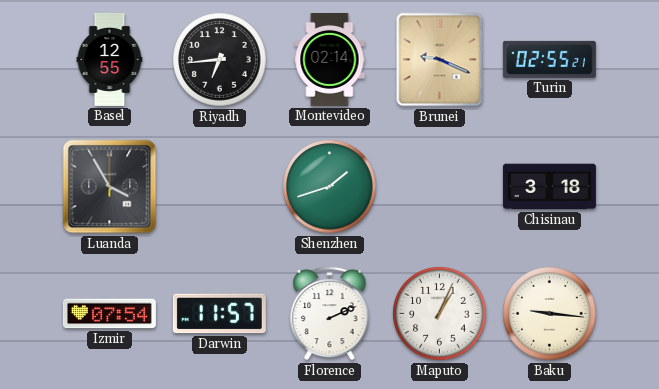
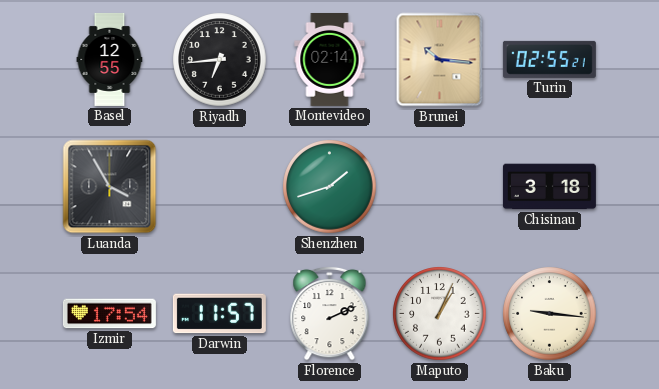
Brunei: 9:19 -> 10:16 (440, 60)
Izmir: 07:54 -> 17:54 (109, 314)
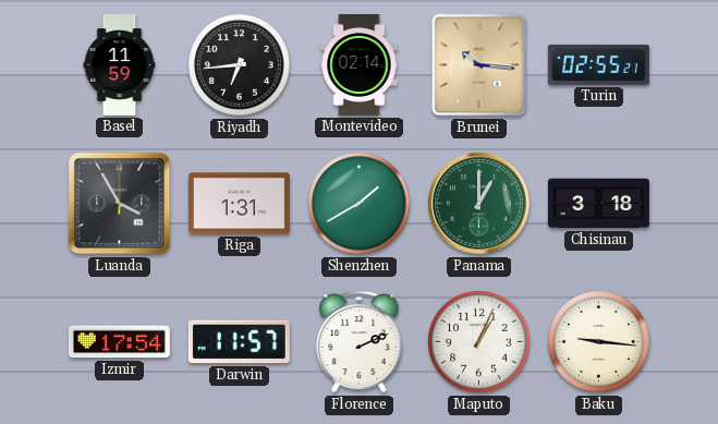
Basel: 12:55 -> 11:59 (120, 64)
Riga: none -> 1:31 (239, 204)
Shenzhen: 1:42 -> 1:40 (360, 204)
Panama: none -> 1:00 (479, 204)
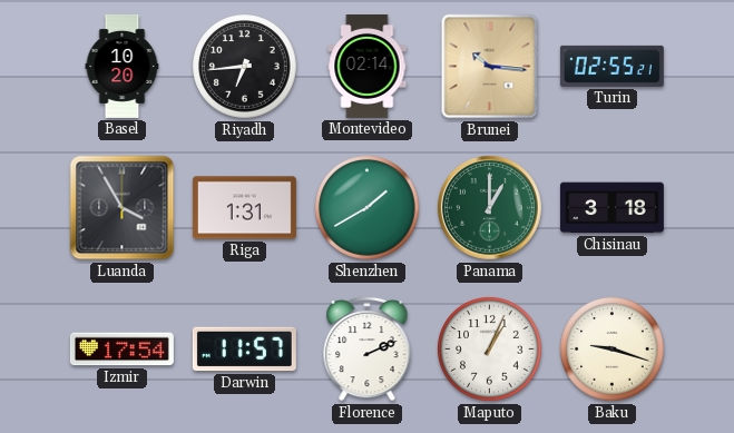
Basel: 11:59 -> 10:20 (123, 66)
Baku: 9:16 -> 9:18 (613, 350)
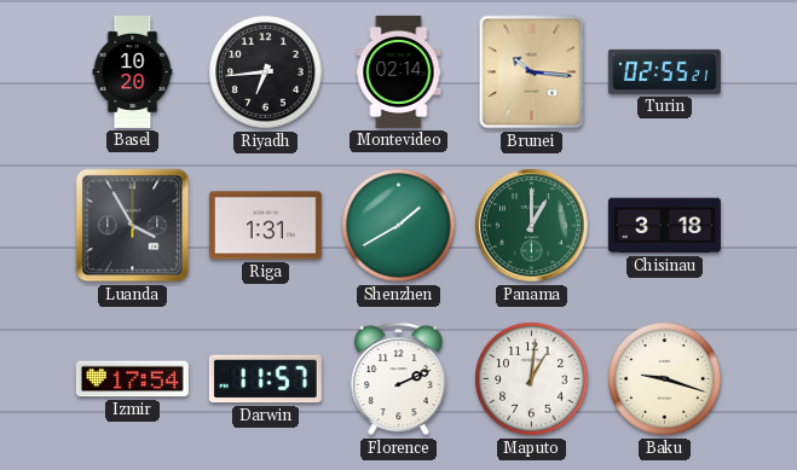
Maputo: 1:04 -> 1:01 (532, 379)
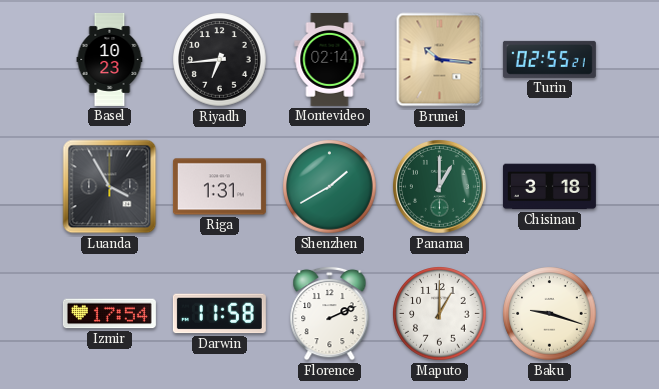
Basel: 10:20 -> 10:23 (110, 59)
Darwin: 11:57 -> 11:58 (219, 314)
Maputo: 1:01 -> 1:00 (440, 314)
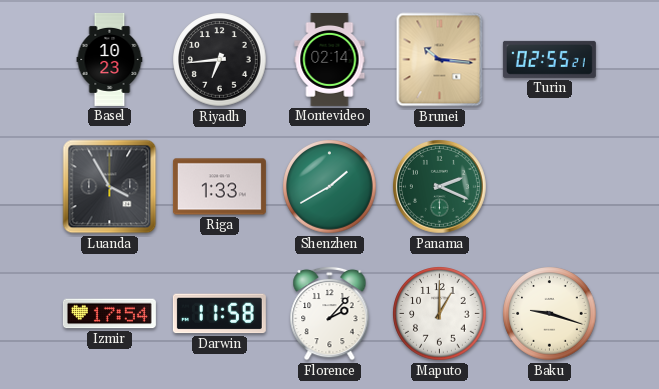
Riga: 1:31 -> 1:33 (219, 187)
Panama: 1:00 -> 2:19 (440, 187)
Chisinau: 3:18 -> none (549, 187)
Florence: 2:11 -> 2:07 (330, 313)
